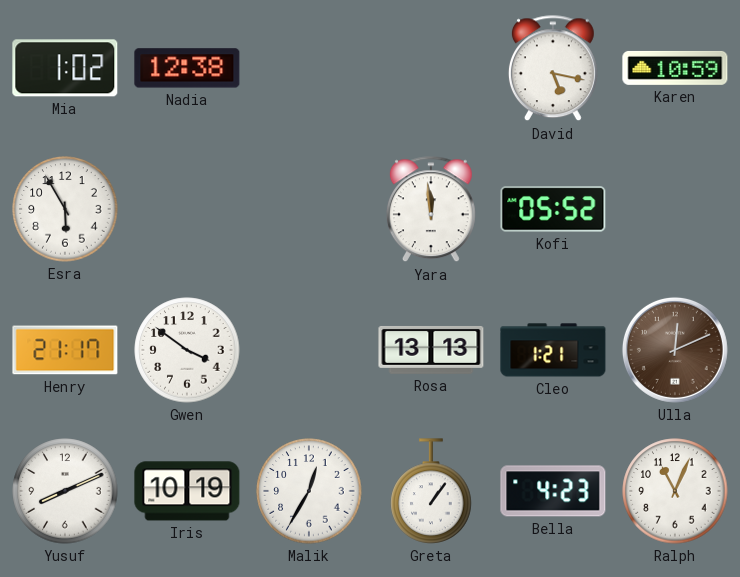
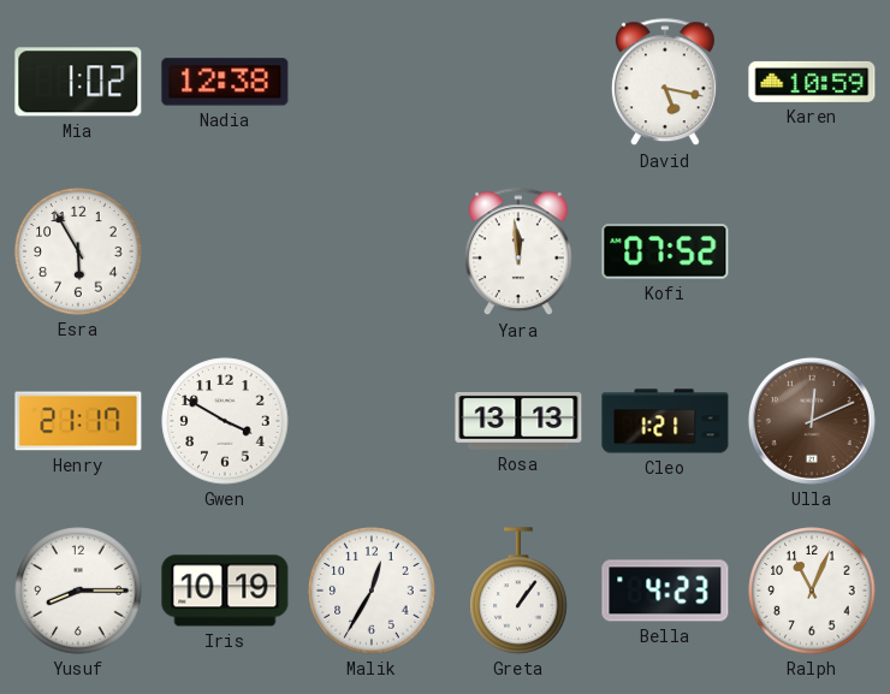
Kofi: 05:52 -> 07:52 (665, 251)
Gwen: 3:51 -> 3:50 (225, 421)
Yusuf: 8:11 -> 8:15 (78, 591)
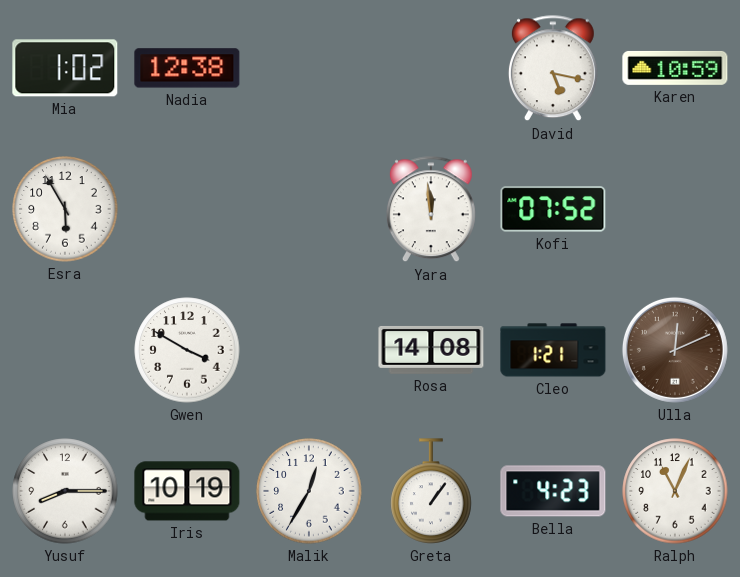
Henry: 21:17 -> none (78, 421)
Rosa: 13:13 -> 14:08 (431, 350)
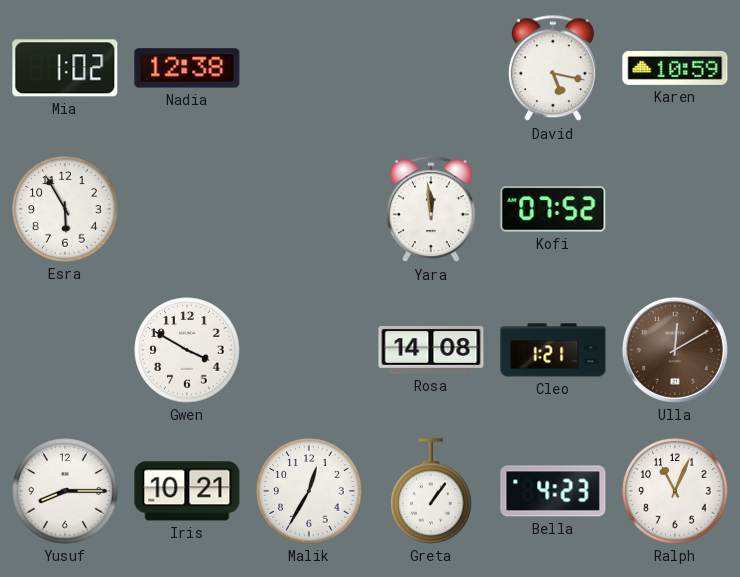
Ulla: 12:11 -> 12:10 (675, 350)
Iris: 10:19 -> 10:21 (187, 491)
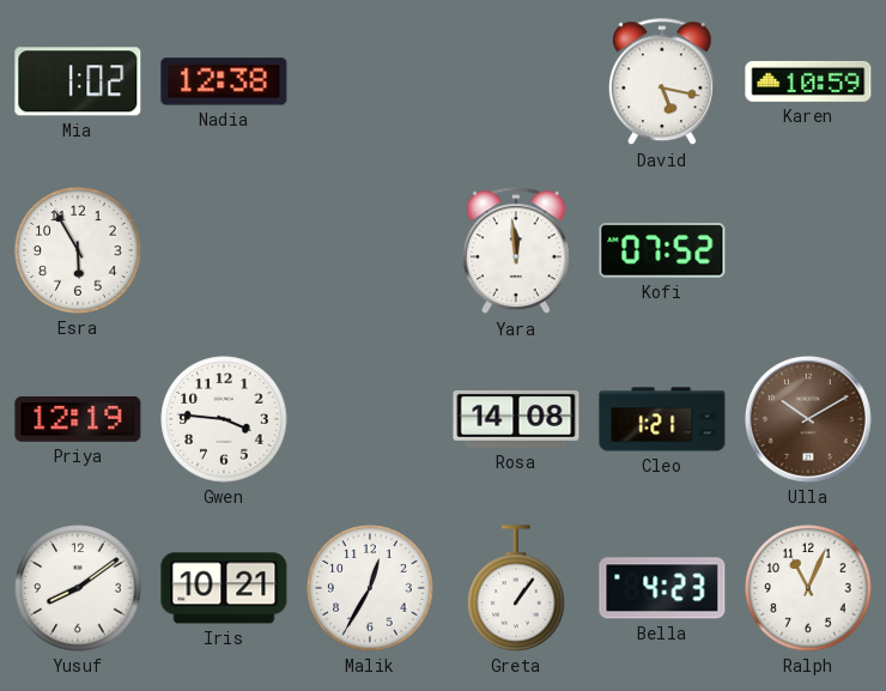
Priya: none -> 12:19 (78, 420)
Gwen: 3:50 -> 3:46 (224, 419)
Ulla: 12:10 -> 10:10 (808, 419)
Yusuf: 8:15 -> 8:09 (78, 588)
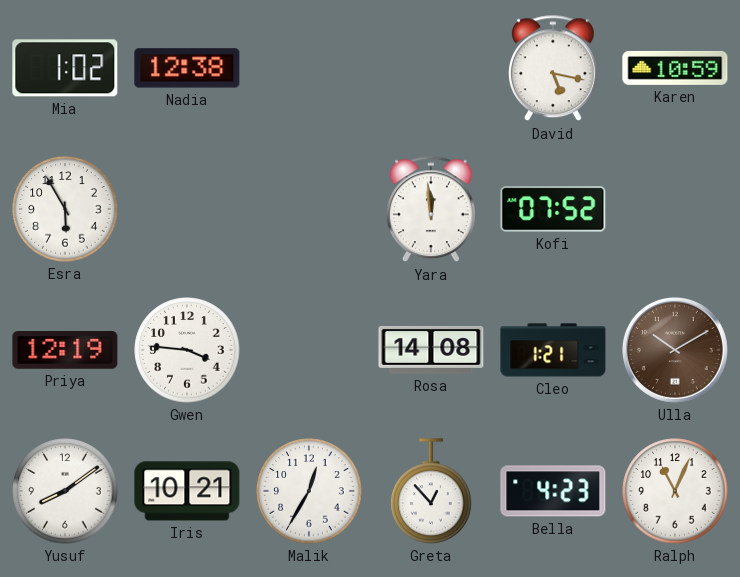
Greta: 1:06 -> 12:53 (431, 491)
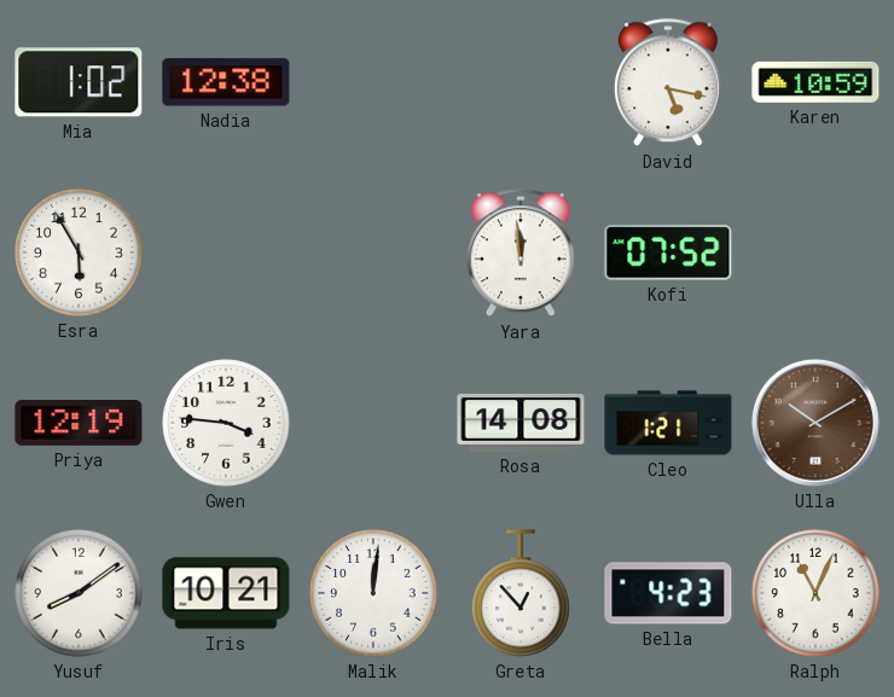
Malik: 12:35 -> 12:01 (373, 593)
